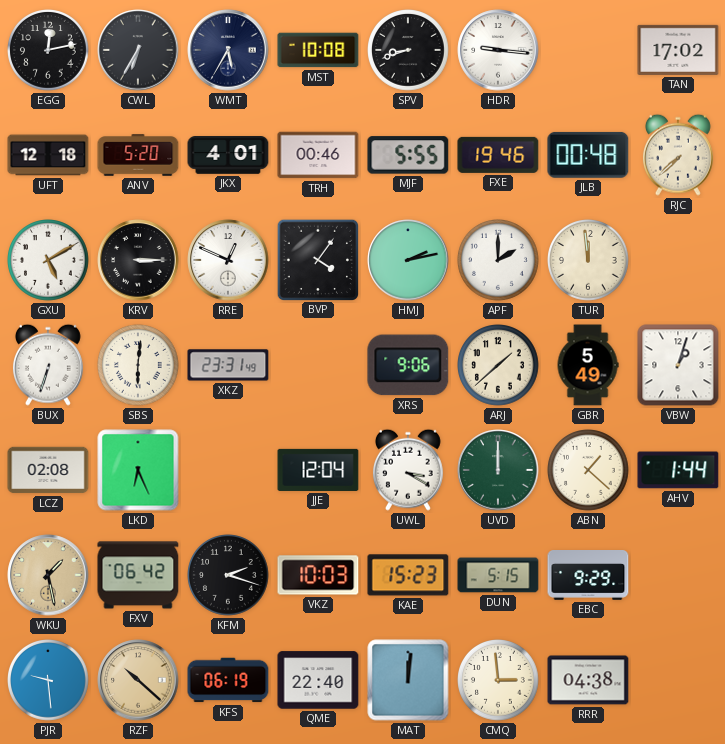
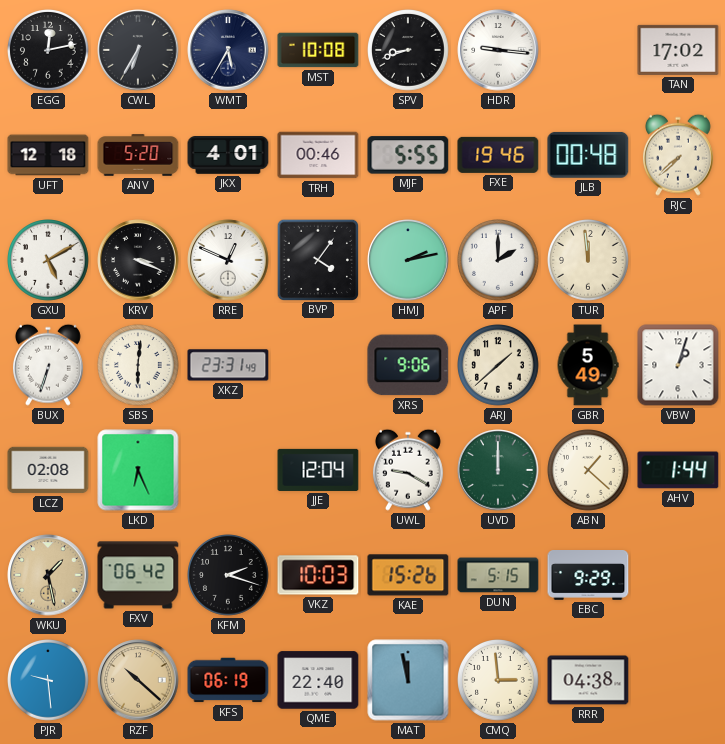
KRV: 3:15 -> 3:19 (138, 260)
UWL: 3:20 -> 9:20 (408, 470)
KAE: 15:23 -> 15:26 (408, 575)
MAT: 12:01 -> 11:58 (408, 680)
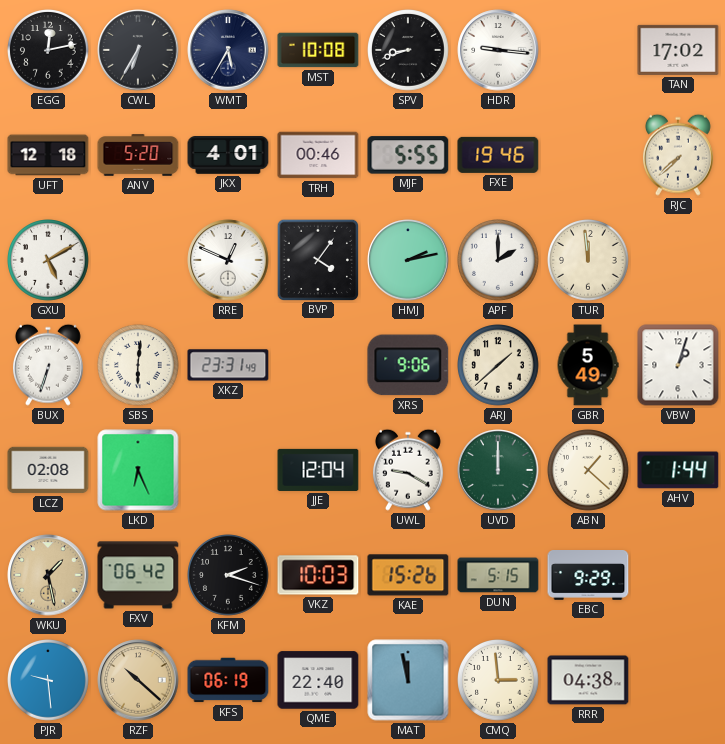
JLB: 00:48 -> none (588, 155)
KRV: 3:19 -> none (138, 260)
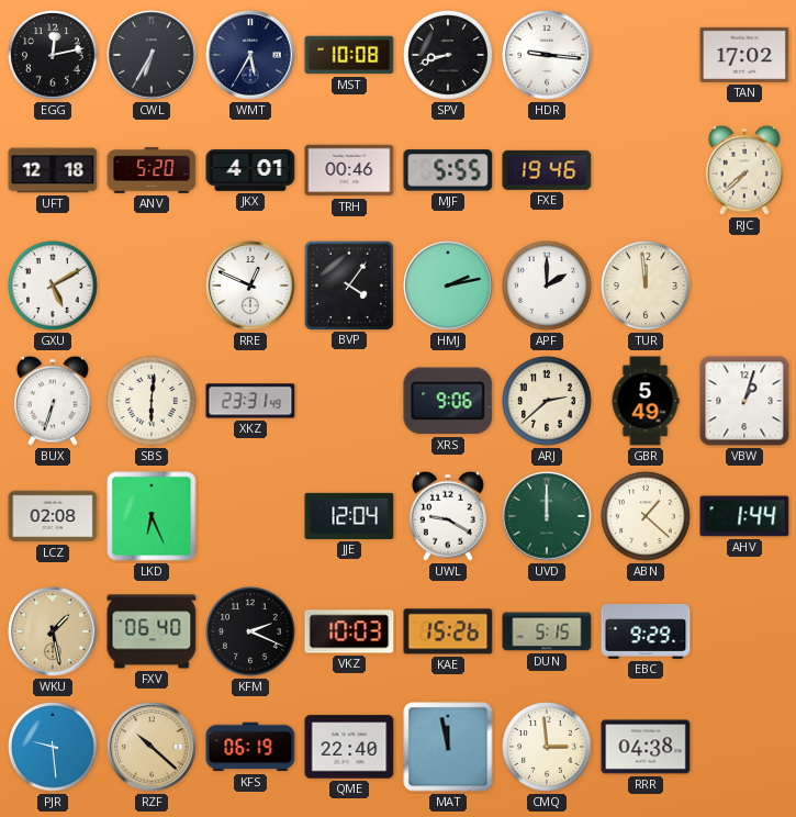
ARJ: 1:38 -> 2:38 (548, 402)
FXV: 06:42 -> 06:40 (152, 631)
KFM: 2:18 -> 2:19 (251, 633)
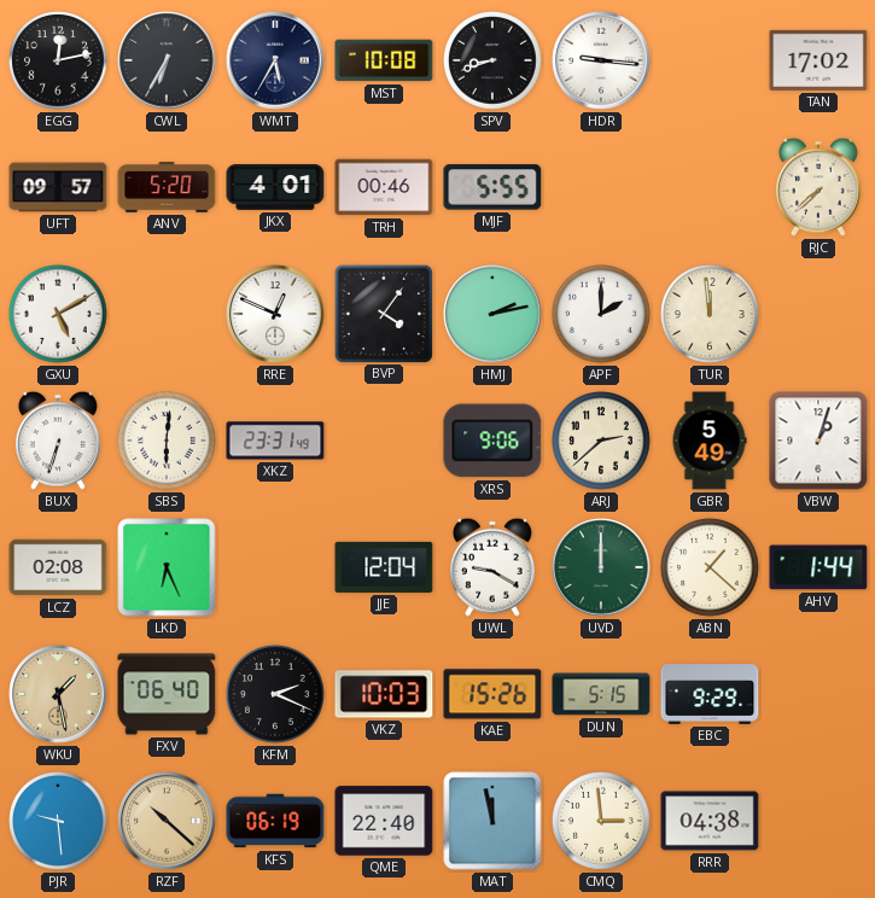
UFT: 12:18 -> 09:57 (58, 187)
FXE: 19:46 -> none (547, 170)
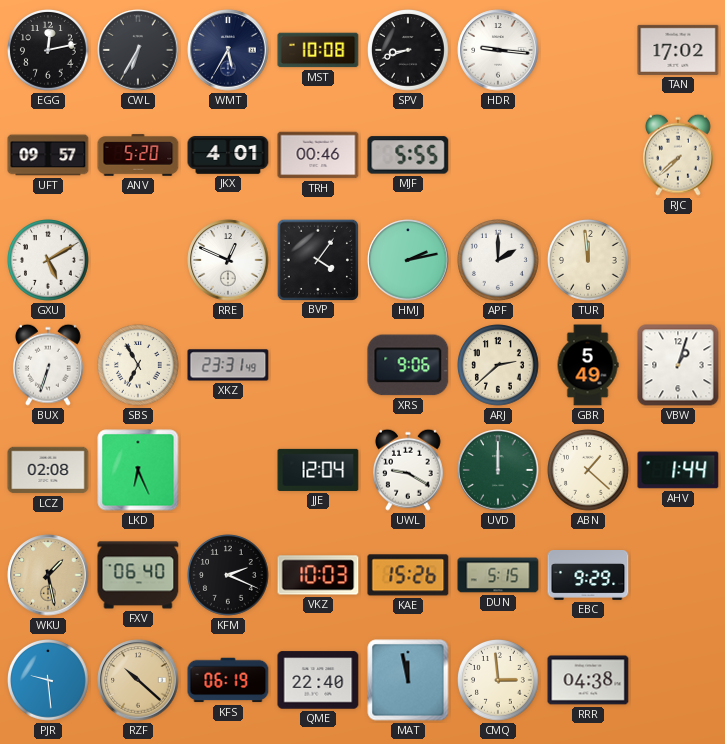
SBS: 6:01 -> 6:55 (139, 366)
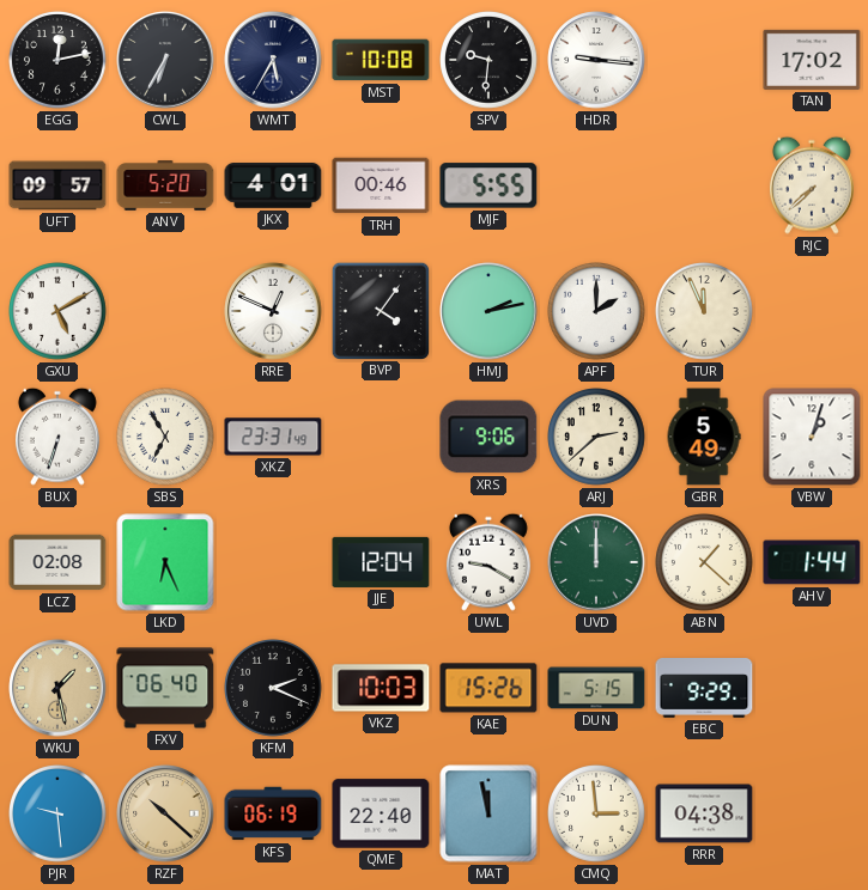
SPV: 8:42 -> 9:31 (490, 61)
TUR: 11:59 -> 11:56 (705, 312)
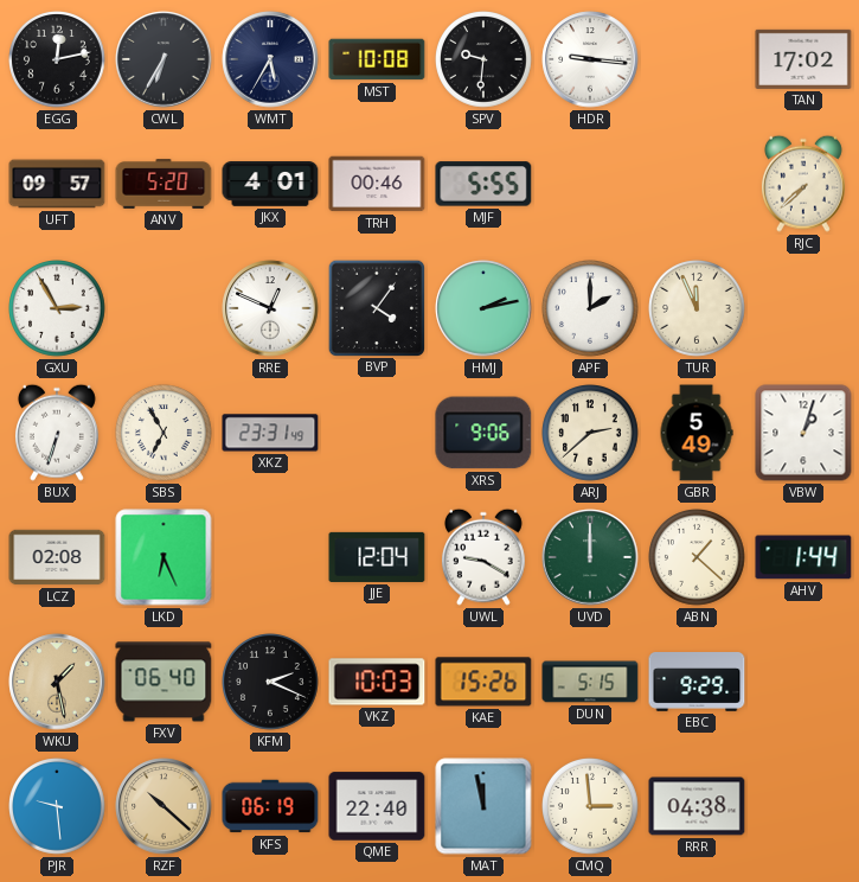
GXU: 5:10 -> 2:55 (58, 309)
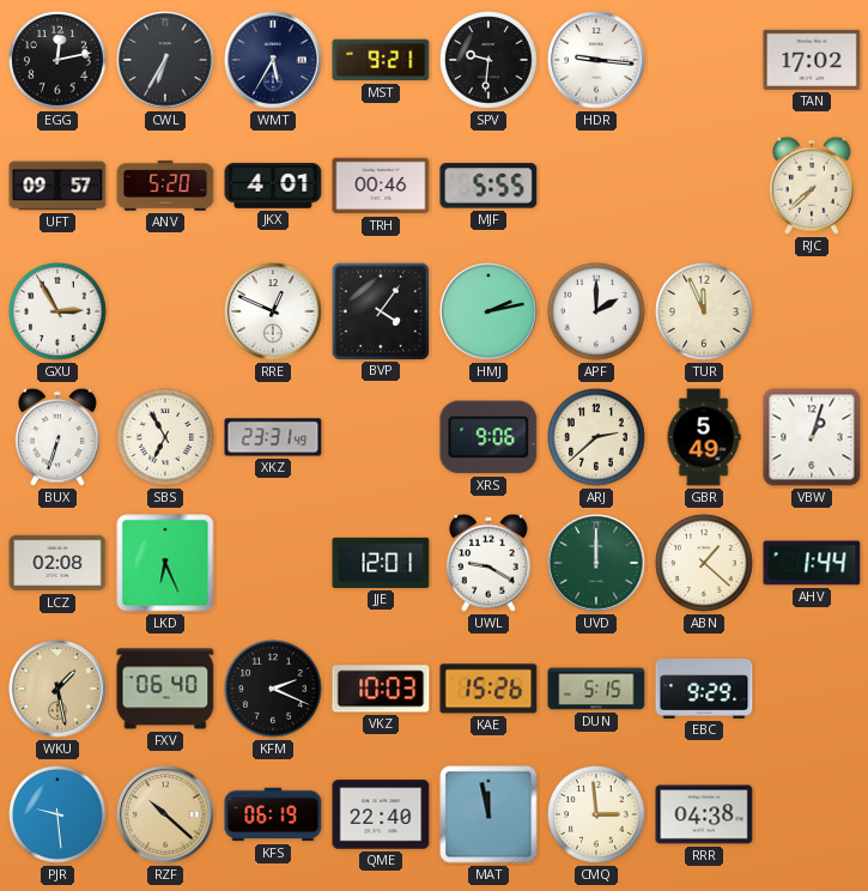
MST: 10:08 -> 9:21 (381, 60)
JJE: 12:04 -> 12:01 (381, 563)
